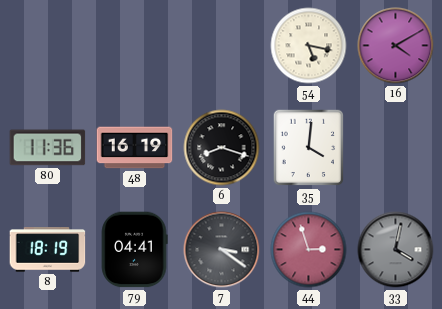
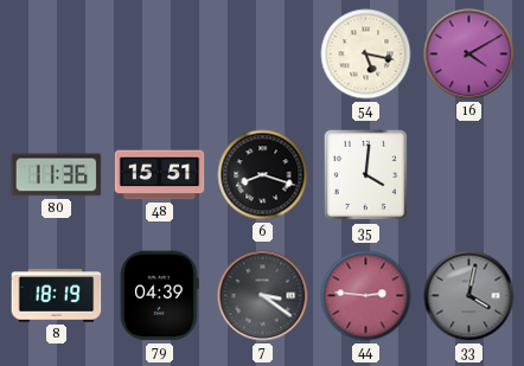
48: 16:19 -> 15:51 (160, 175)
79: 04:41 -> 04:39 (159, 296)
44: 2:57 -> 2:46 (366, 296)
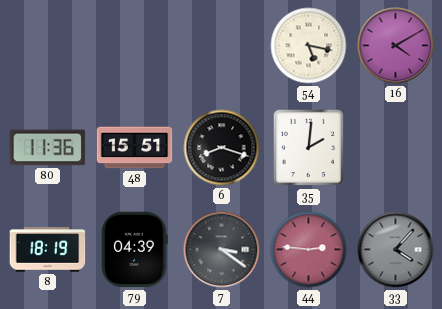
35: 4:01 -> 2:01 (308, 148)
33: 4:02 -> 4:07 (396, 250)
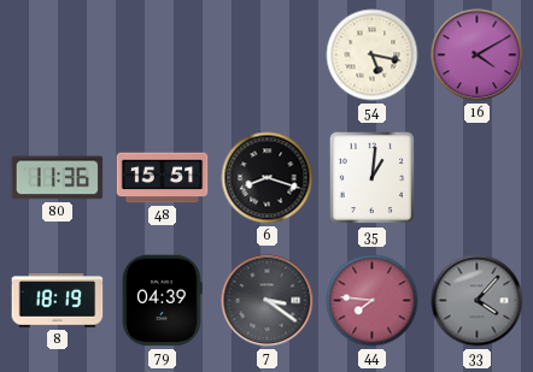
35: 2:01 -> 1:01 (371, 178)
44: 2:46 -> 7:46 (373, 301)
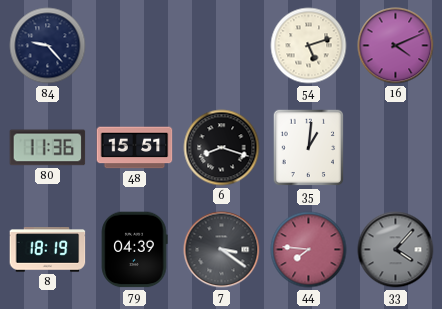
84: none -> 9:23 (48, 46)
54: 5:17 -> 5:12 (309, 46)
16: 4:10 -> 4:11 (396, 46)
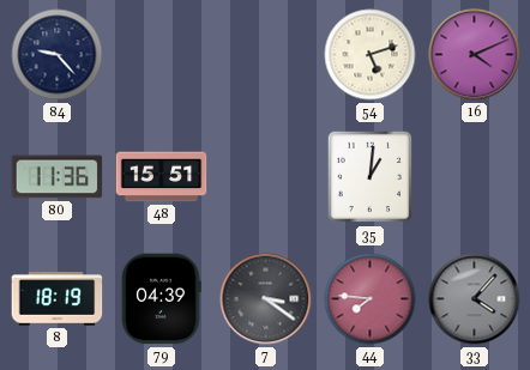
6: 8:18 -> none (222, 148)
